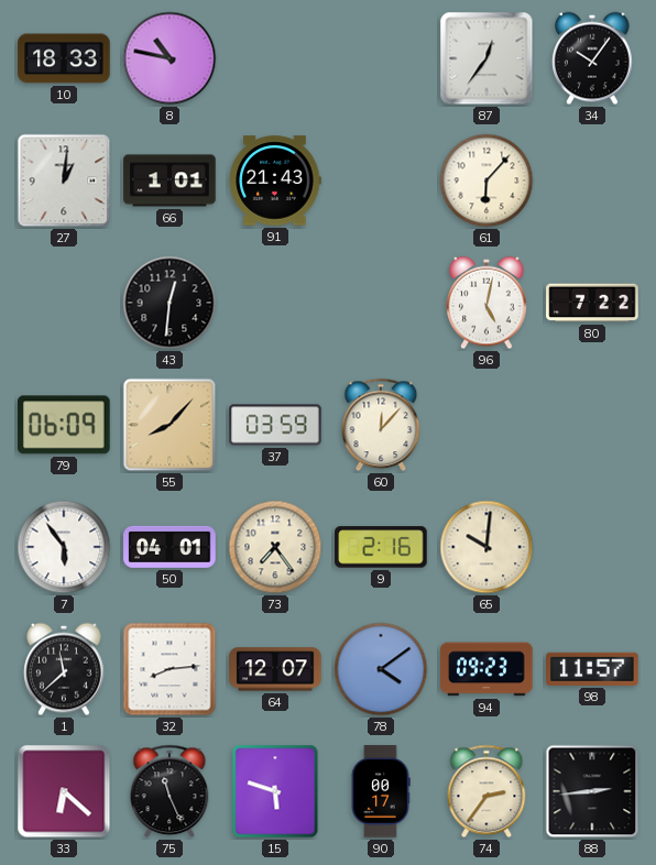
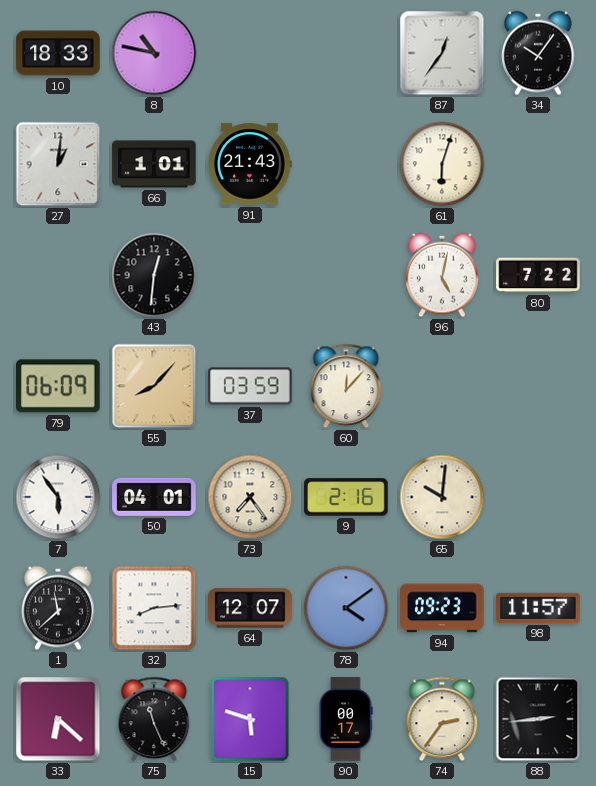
61: 6:07 -> 6:03 (442, 164)
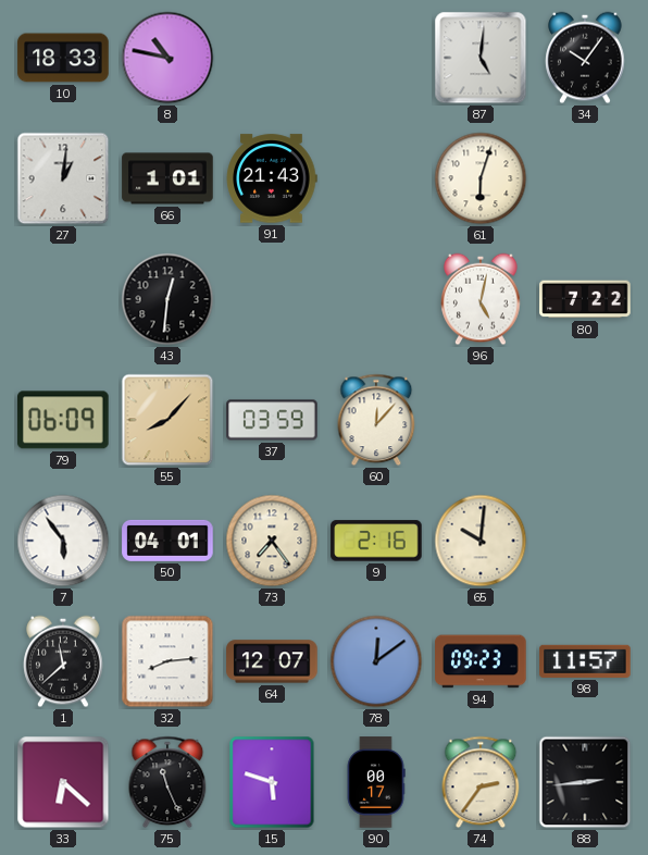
87: 12:36 -> 5:01 (481, 58)
78: 4:09 -> 12:09 (376, 661)
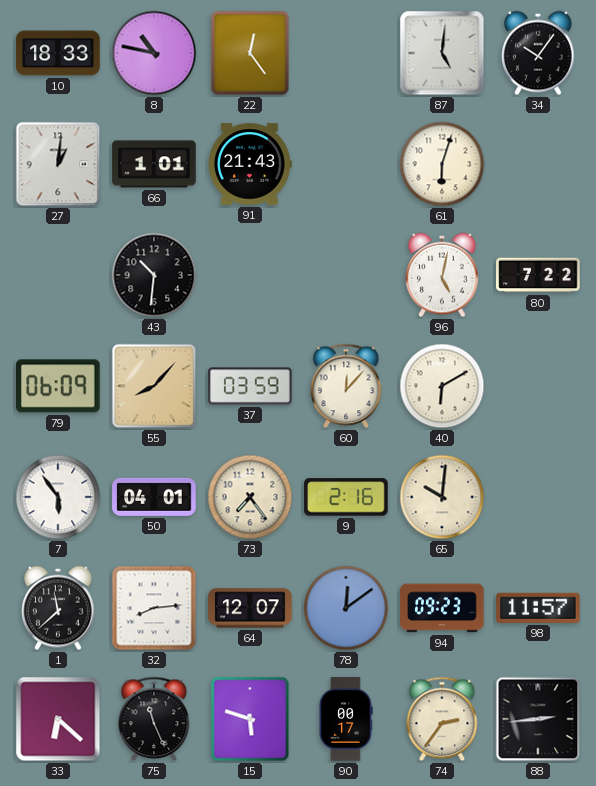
22: none -> 12:24 (250, 53)
43: 12:31 -> 10:31 (154, 275)
40: none -> 6:10 (442, 386)
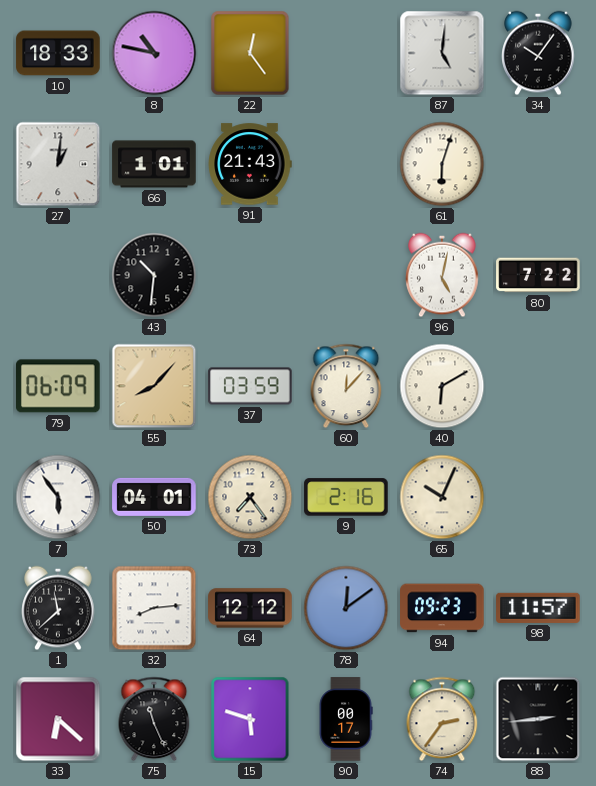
65: 10:01 -> 10:04 (442, 497)
64: 12:07 -> 12:12 (250, 608)
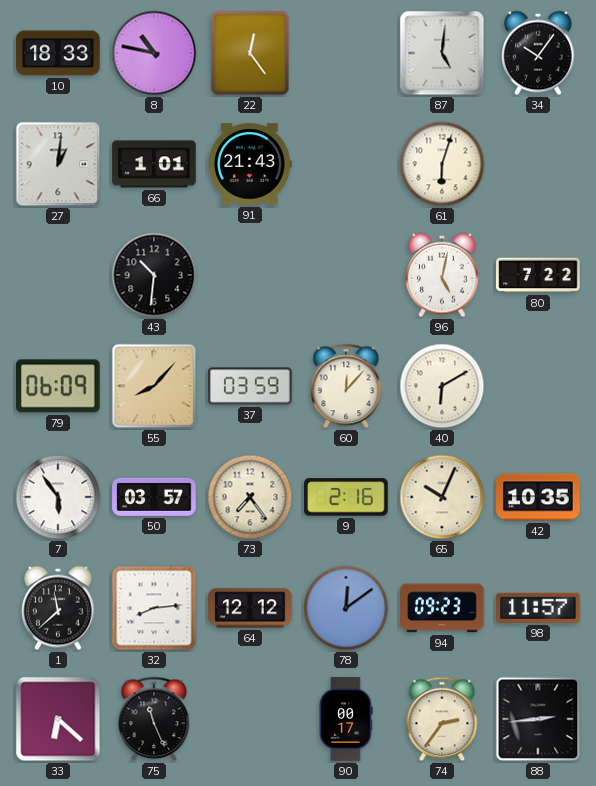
50: 04:01 -> 03:57 (154, 497)
42: none -> 10:35 (538, 497)
15: 5:48 -> none (250, 719)
